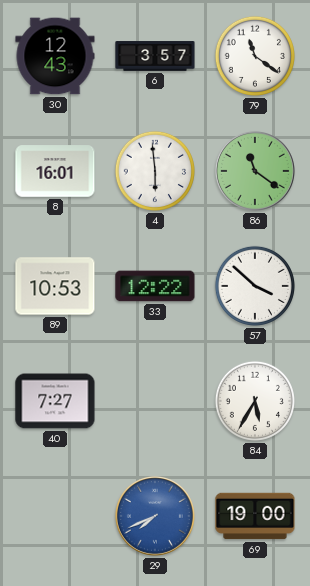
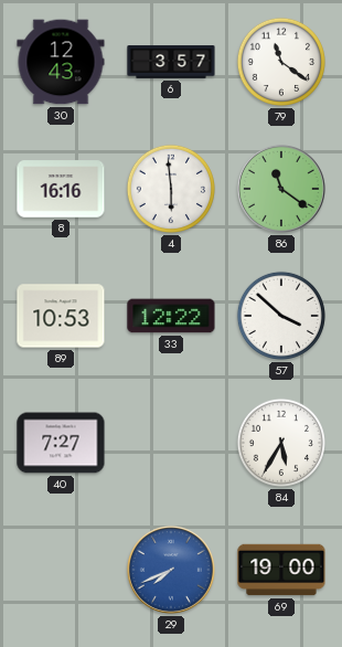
8: 16:01 -> 16:16 (61, 189)
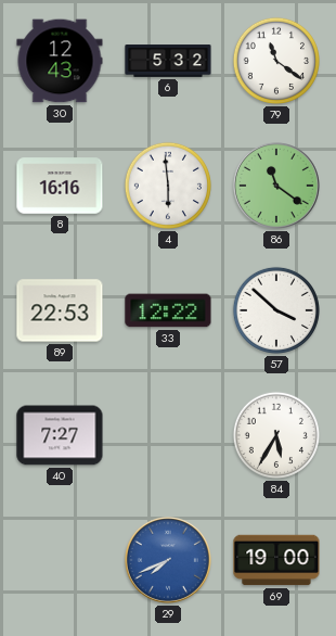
6: 3:57 -> 5:32 (168, 61)
89: 10:53 -> 22:53 (60, 310)
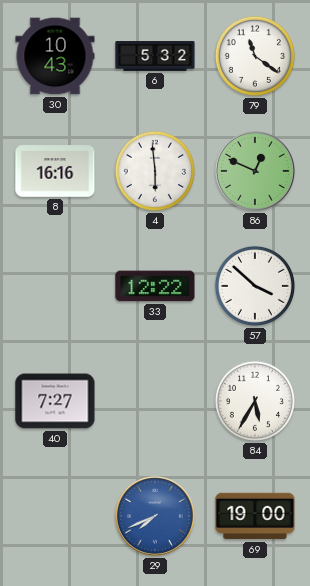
30: 12:43 -> 10:43 (55, 56)
86: 11:21 -> 12:49 (255, 171)
89: 22:53 -> none (60, 310)
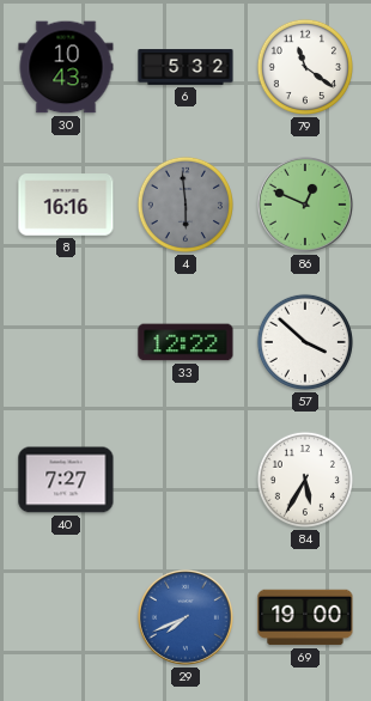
4 dial: white -> grey (185, 205)
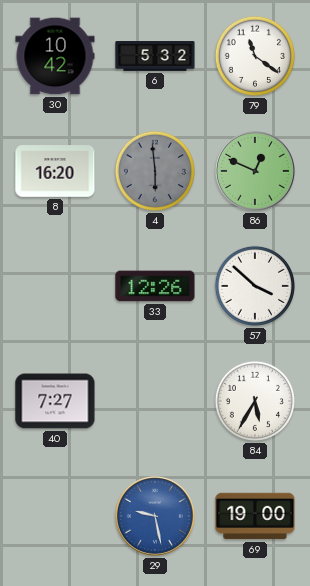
30: 10:43 -> 10:42 (55, 56)
8: 16:16 -> 16:20 (55, 171)
33: 12:22 -> 12:26 (155, 286)
29: 7:41 -> 9:28 (155, 516)
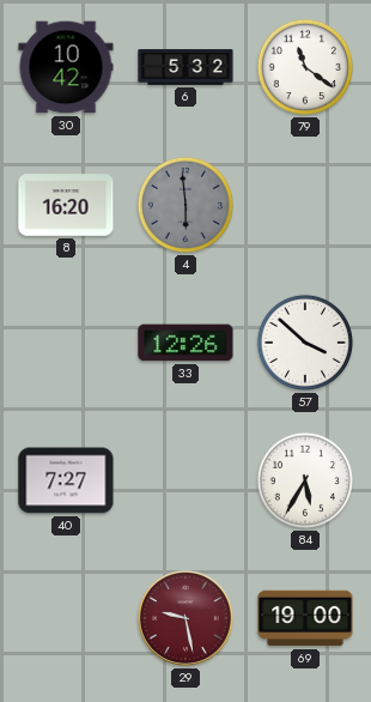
86: 12:49 -> none (255, 171)
29 dial: blue -> burgundy (185, 618)
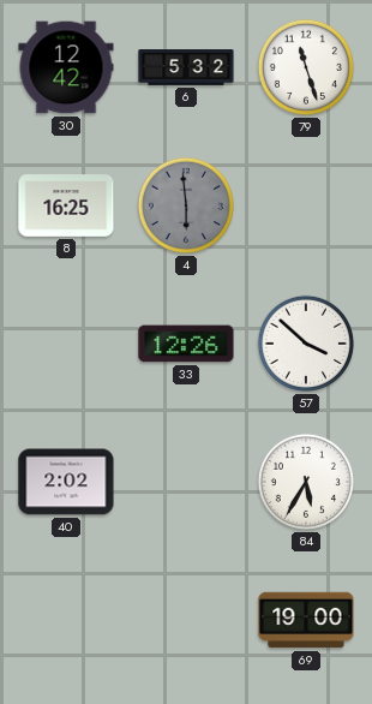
30: 10:42 -> 12:42 (66, 67)
79: 11:21 -> 11:27 (306, 67)
8: 16:20 -> 16:25 (66, 205)
40: 7:27 -> 2:02 (66, 482)
29: 9:28 -> none (185, 618)
